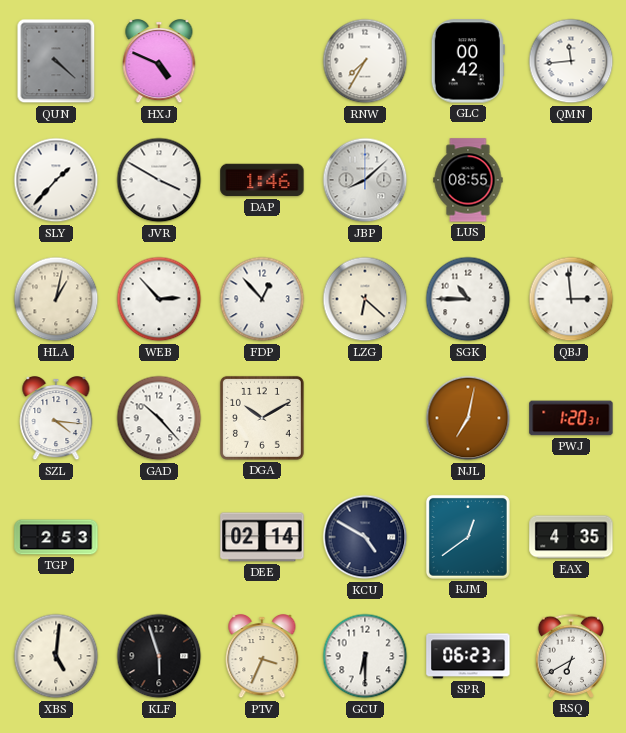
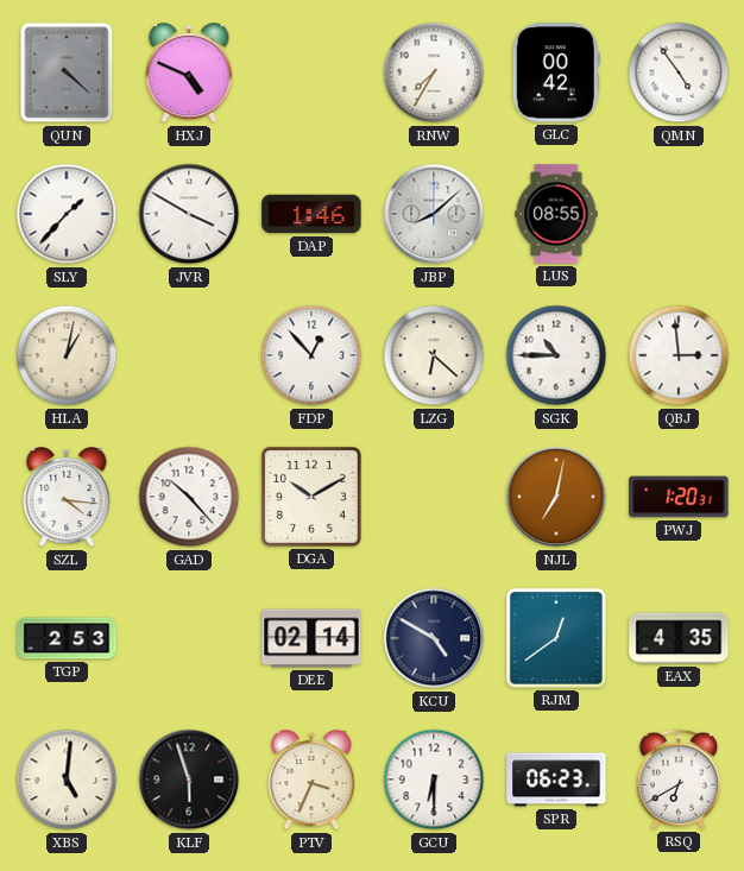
QMN: 11:44 -> 4:54 (679, 72)
WEB: 2:53 -> none (159, 299)
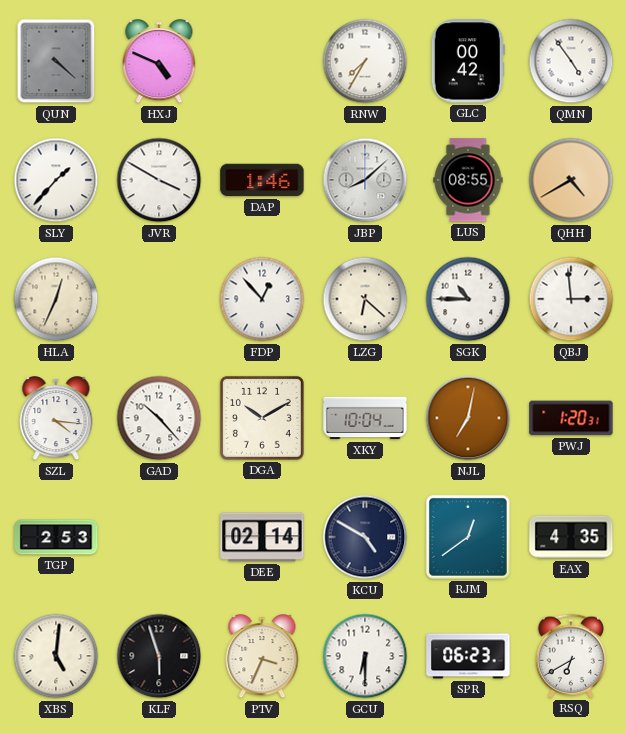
QHH: none -> 4:40 (571, 180)
HLA: 1:02 -> 12:34 (56, 299)
XKY: none -> 10:04 (365, 418)
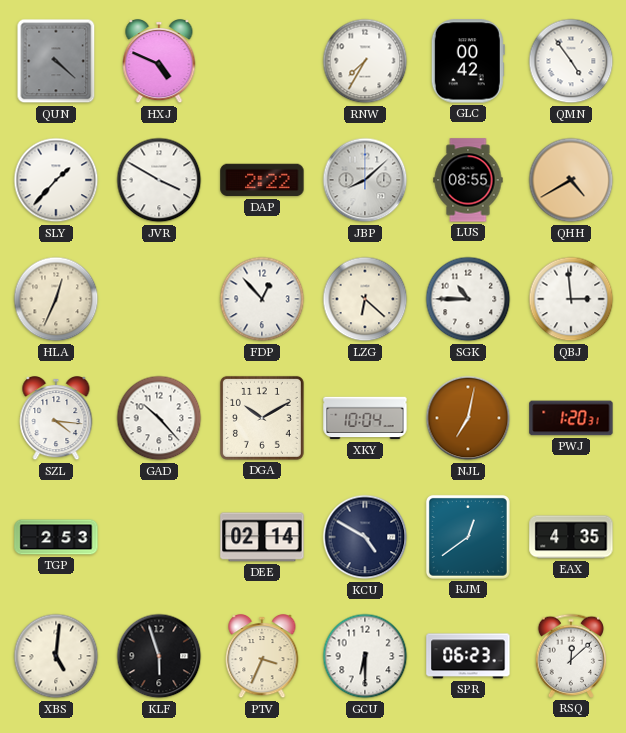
DAP: 1:46 -> 2:22 (262, 180)
RSQ: 6:40 -> 12:08 (570, 656)
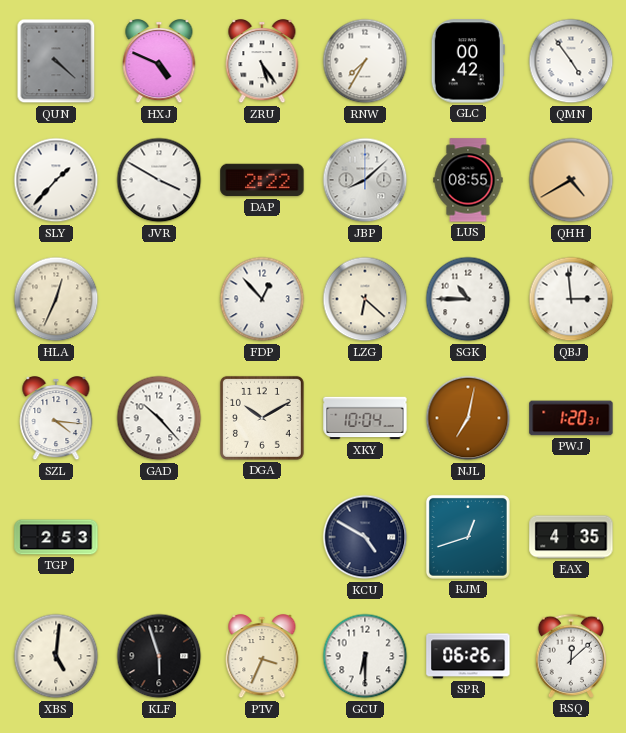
ZRU: none -> 5:24 (262, 62)
DEE: 02:14 -> none (262, 537)
RJM: 12:39 -> 12:42 (468, 537)
SPR: 06:23 -> 06:26 (468, 656)
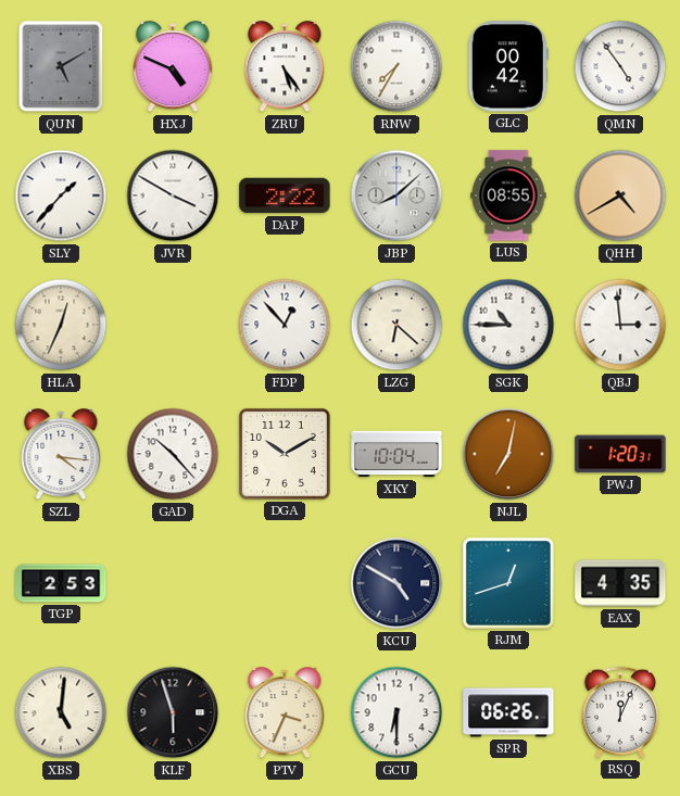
QUN: 4:22 -> 5:10 (61, 66)
RSQ: 12:08 -> 12:04 (619, 712)
